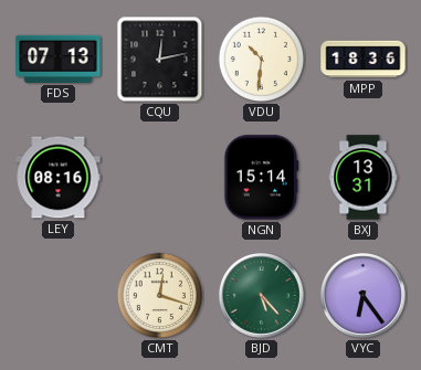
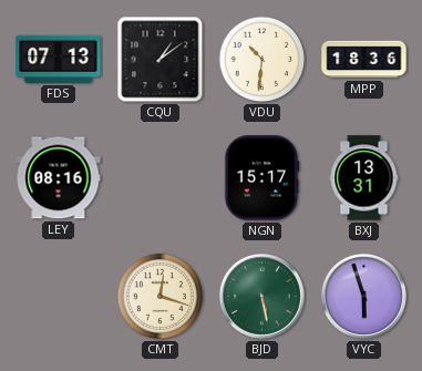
CQU: 12:13 -> 1:09 (161, 60)
NGN: 15:14 -> 15:17 (263, 178)
BJD: 5:23 -> 5:28 (261, 296)
VYC: 6:24 -> 5:57 (363, 296)
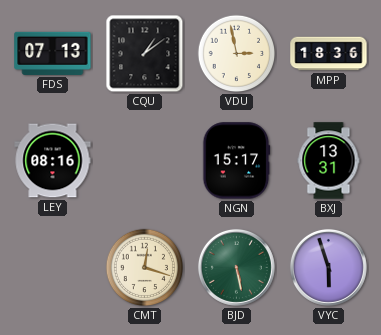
VDU: 10:31 -> 2:58 (237, 54)
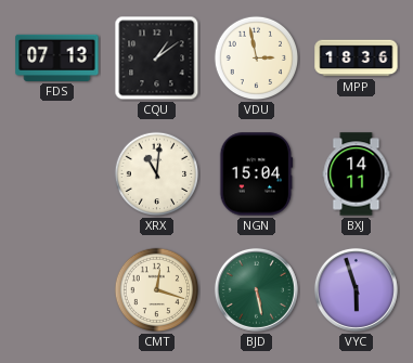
LEY: 08:16 -> none (53, 161)
XRX: none -> 11:01 (157, 174)
NGN: 15:17 -> 15:04 (257, 174)
BXJ: 13:31 -> 14:11 (357, 174)
